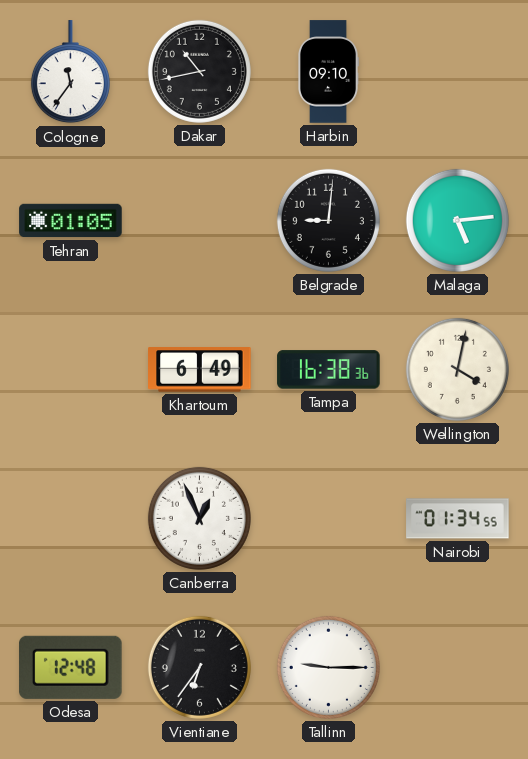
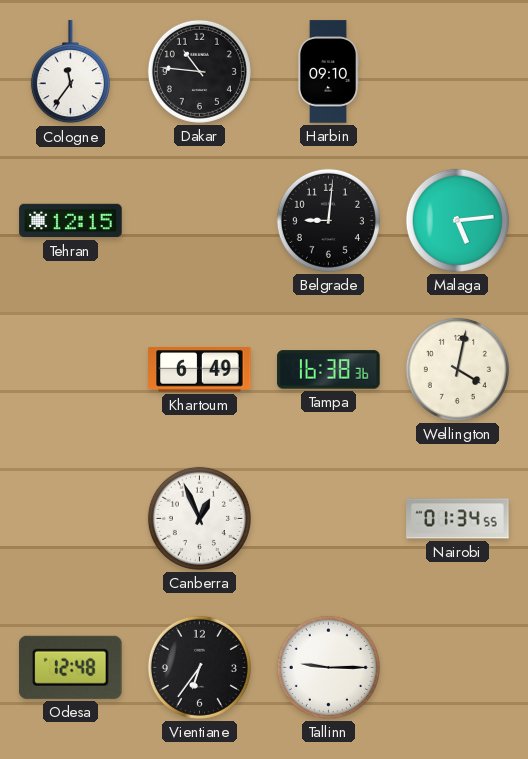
Dakar: 10:43 -> 10:46 (199, 71)
Tehran: 01:05 -> 12:15 (71, 221)
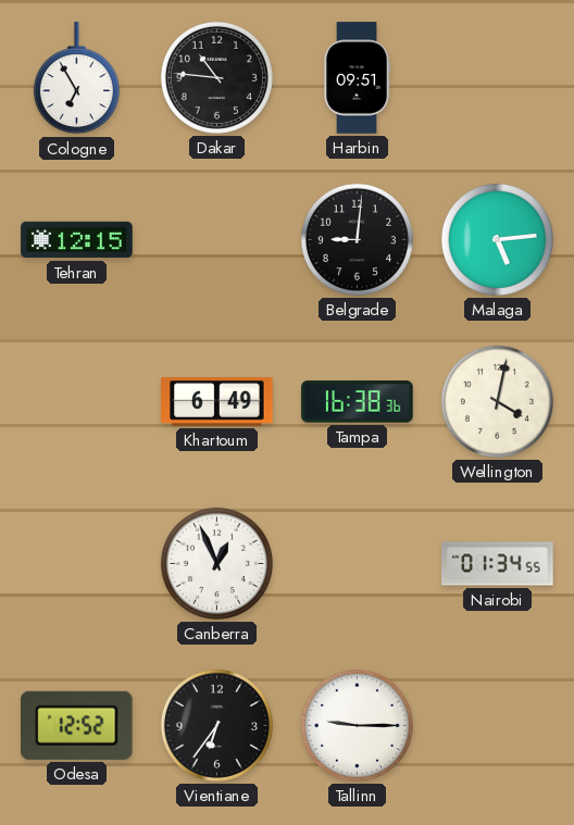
Cologne: 11:36 -> 6:55 (76, 78)
Harbin: 09:10 -> 09:51 (357, 78)
Odesa: 12:48 -> 12:52 (77, 725)
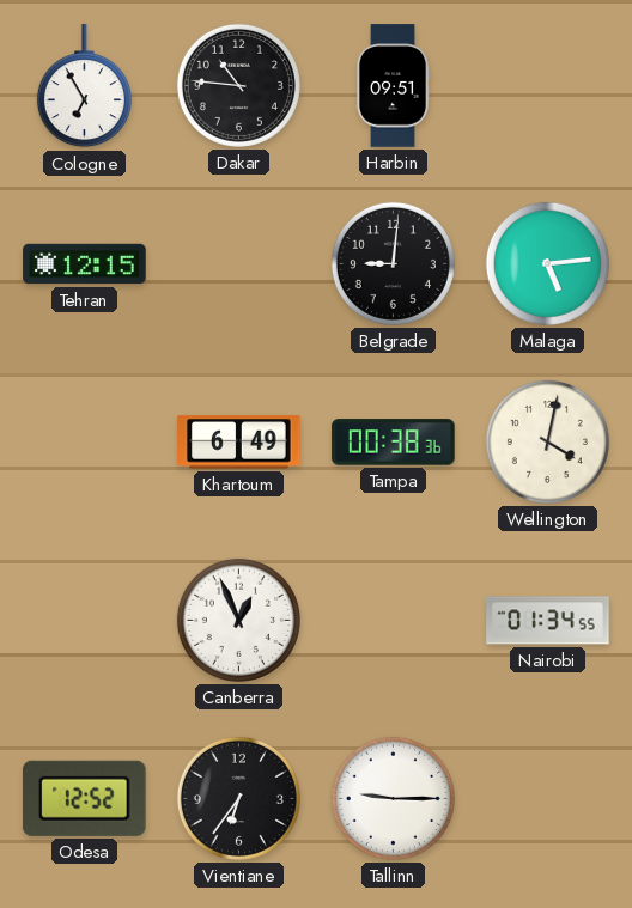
Tampa: 16:38 -> 00:38 (394, 443)
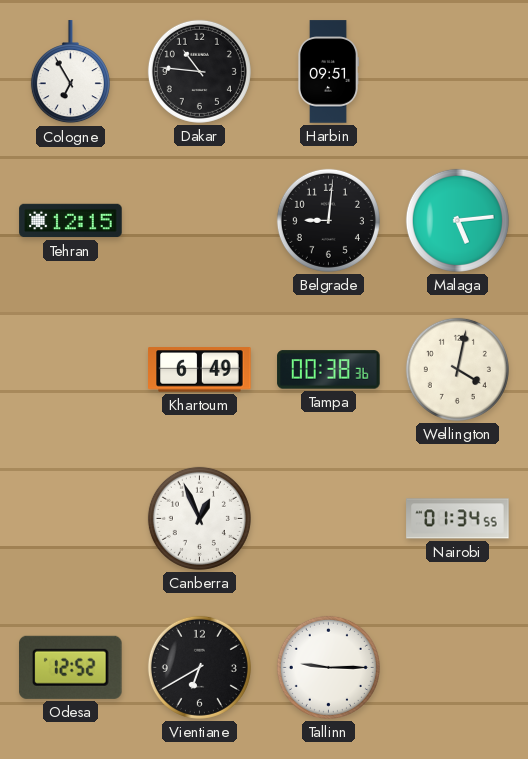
Vientiane: 6:36 -> 6:40 (199, 667)
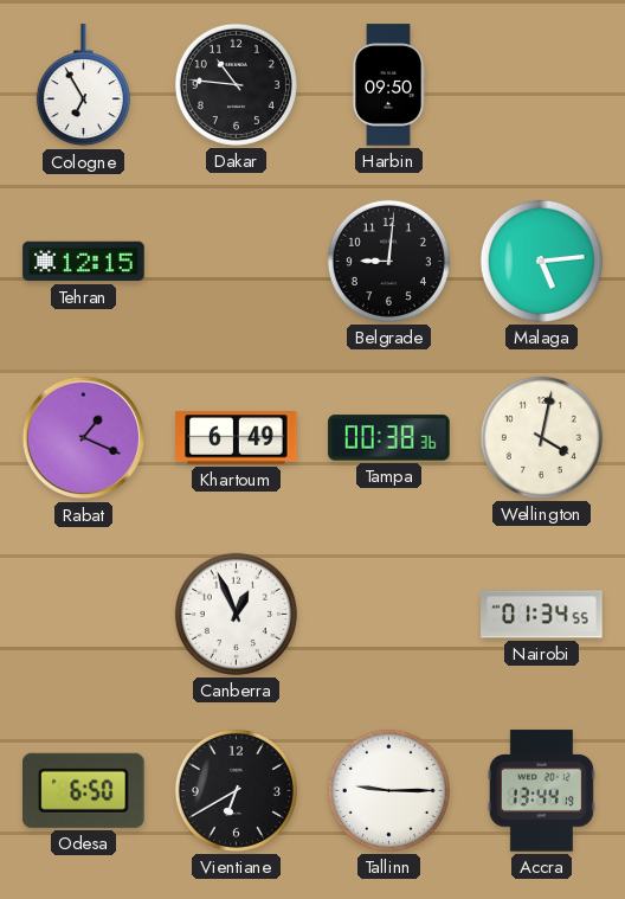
Harbin: 09:51 -> 09:50 (388, 85)
Rabat: none -> 1:19 (84, 438)
Odesa: 12:52 -> 6:50 (84, 790)
Accra: none -> 13:44 (541, 791)
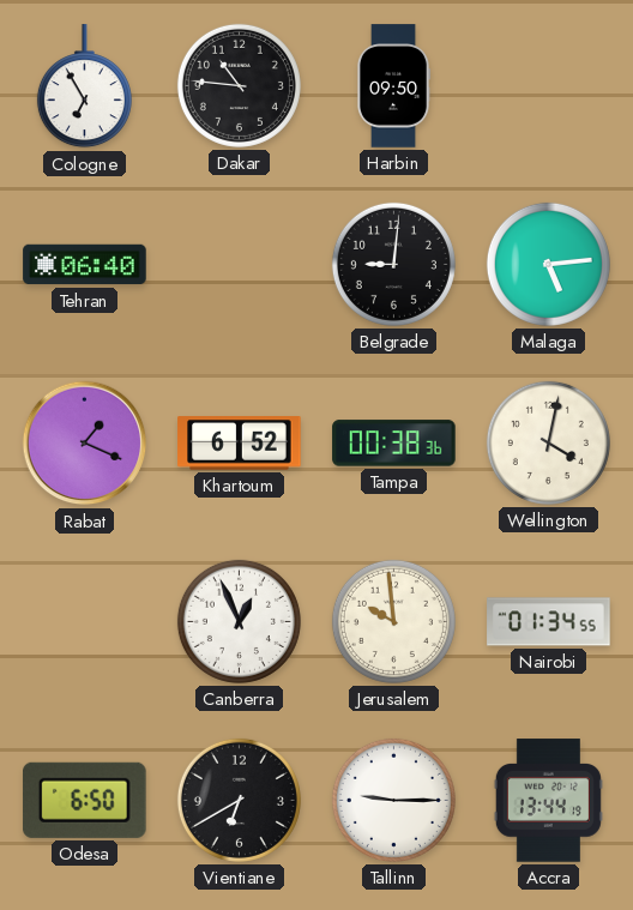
Tehran: 12:15 -> 06:40 (85, 265)
Khartoum: 6:49 -> 6:52 (240, 444)
Jerusalem: none -> 9:59 (393, 621)
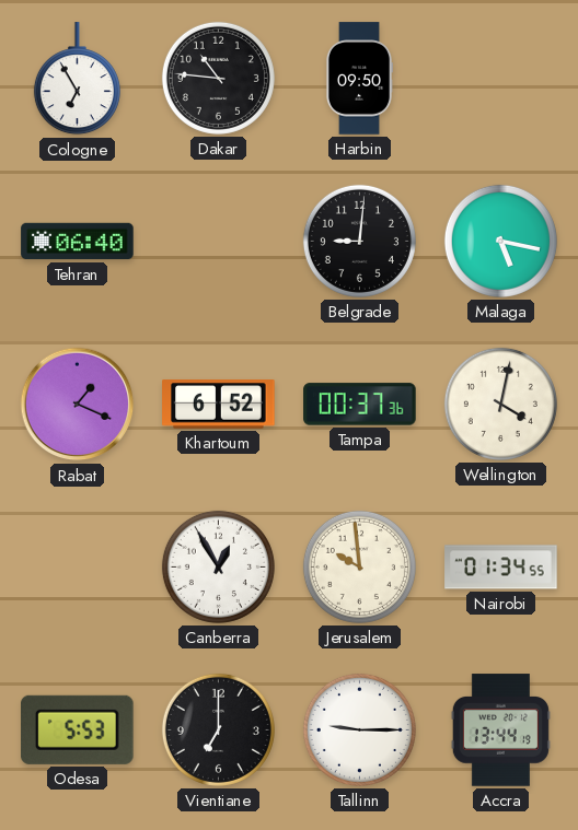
Malaga: 5:14 -> 5:17 (500, 241)
Tampa: 00:38 -> 00:37 (360, 405)
Canberra: 12:56 -> 12:55 (218, 566)
Odesa: 6:50 -> 5:53 (78, 729)
Vientiane: 6:40 -> 7:00 (218, 729)
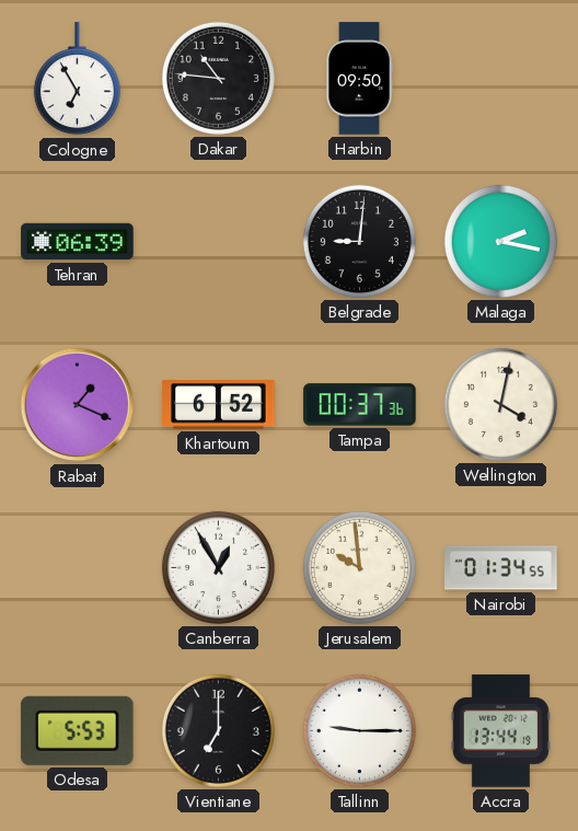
Tehran: 06:40 -> 06:39 (78, 242)
Malaga: 5:17 -> 2:17 (500, 241)
